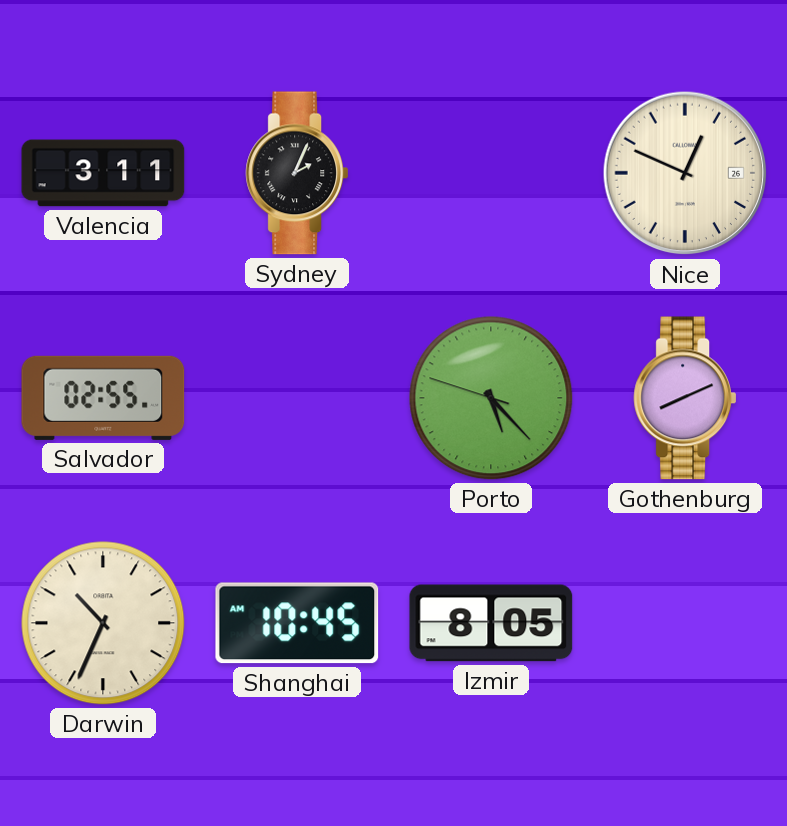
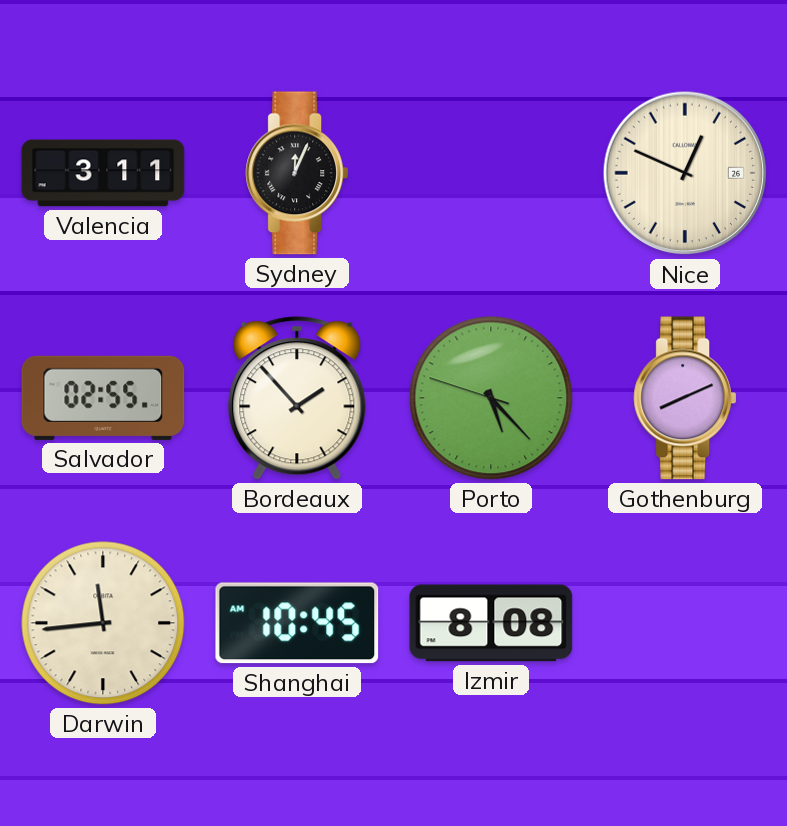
Sydney: 2:04 -> 12:04 (296, 173)
Bordeaux: none -> 1:53 (297, 398)
Darwin: 10:34 -> 11:44 (103, 623)
Izmir: 8:05 -> 8:08 (491, 623)
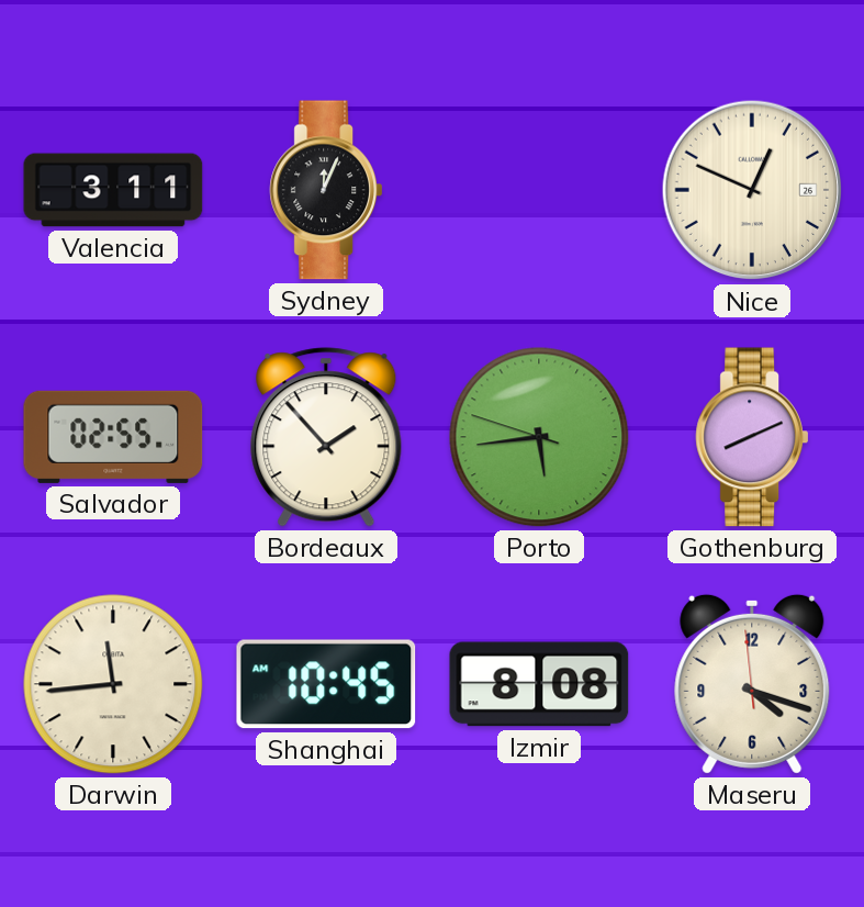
Porto: 5:22 -> 5:43 (539, 437)
Maseru: none -> 4:17 (752, 684)
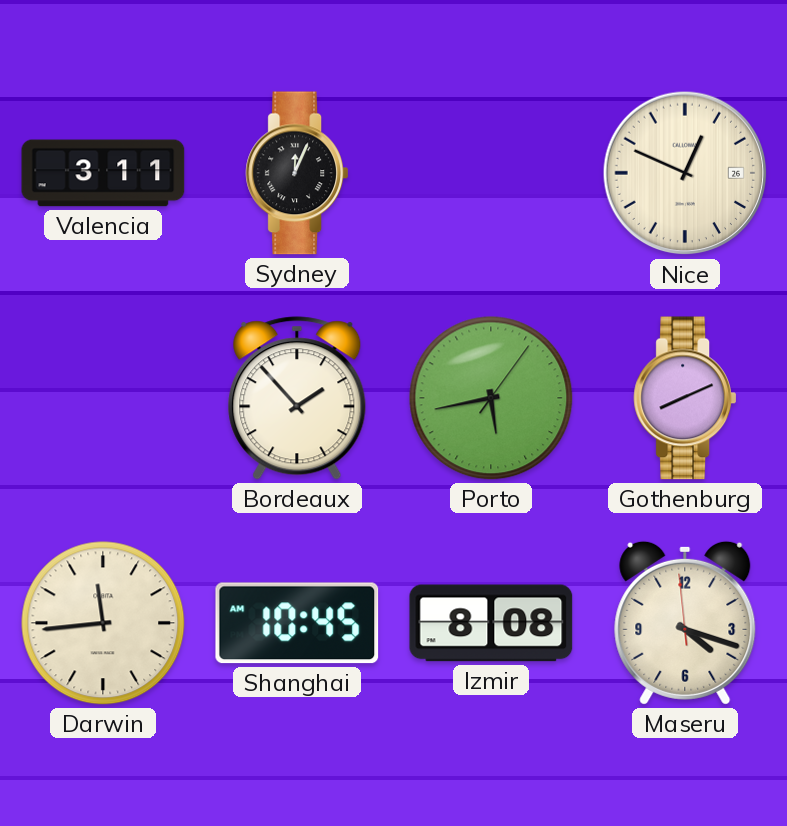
Salvador: 02:55 -> none (113, 437)
Porto: 5:43:48 -> 5:43:06 (491, 398)
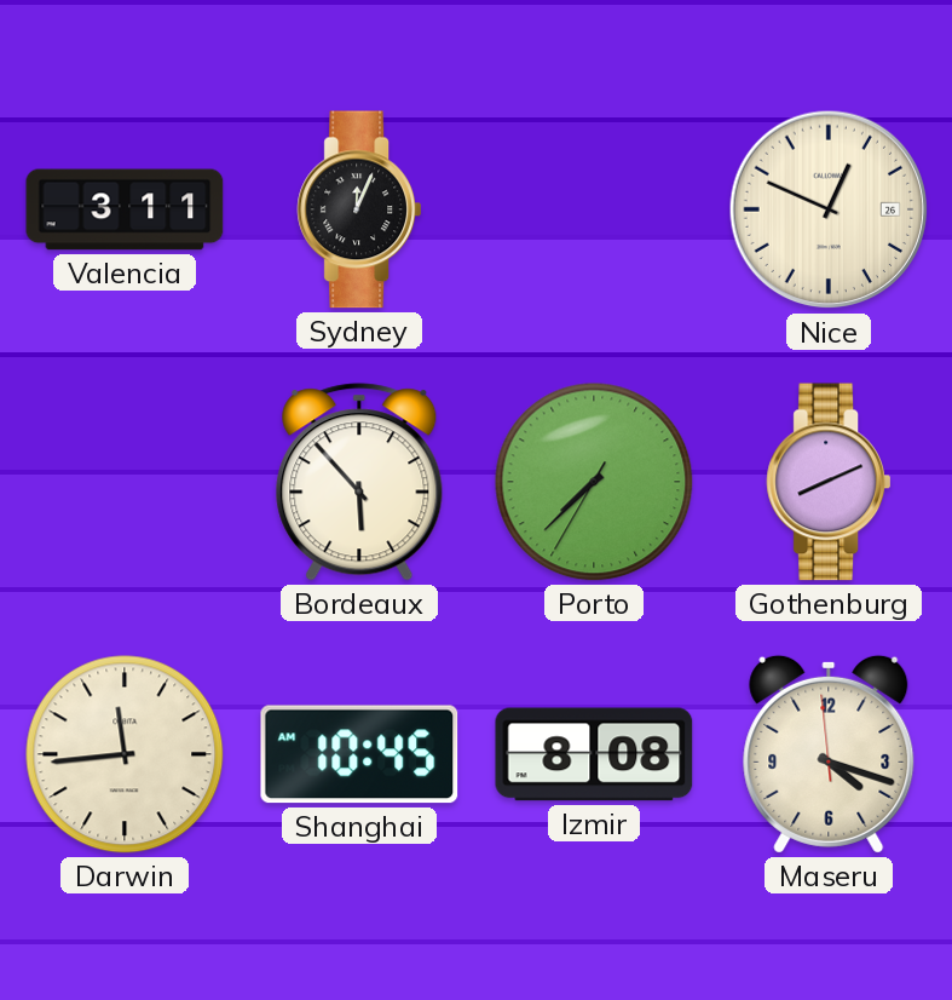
Bordeaux: 1:53 -> 5:53 (359, 482)
Porto: 5:43 -> 7:37 (594, 482)
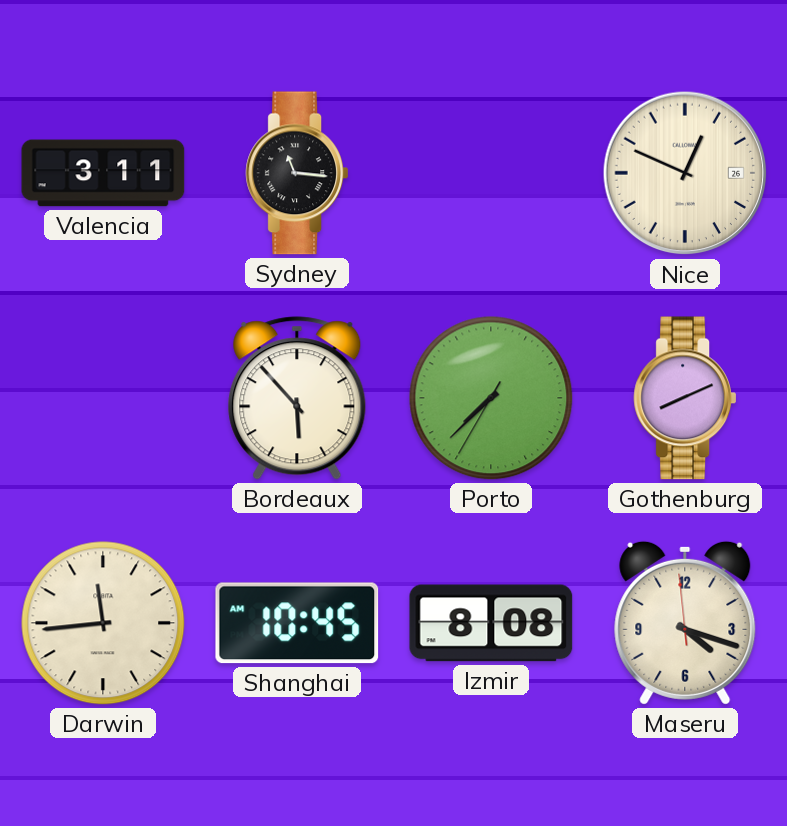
Sydney: 12:04 -> 11:16 (296, 173)
